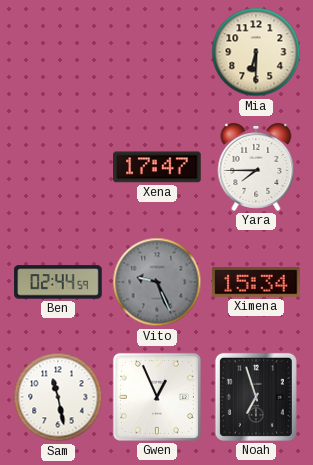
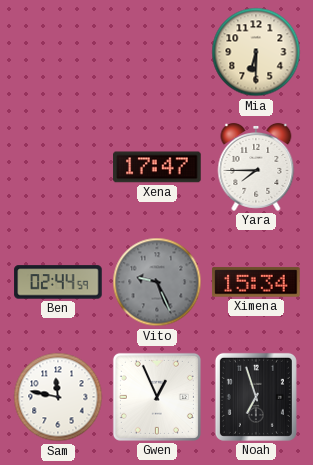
Sam: 11:28 -> 11:47 (58, 397)
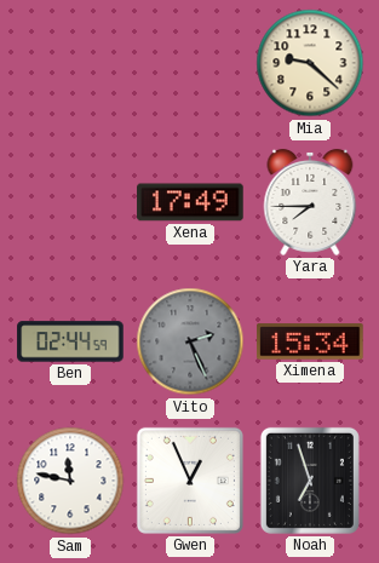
Mia: 6:30 -> 9:22 (310, 63)
Xena: 17:47 -> 17:49 (190, 202)
Vito: 9:26 -> 2:26 (190, 341)
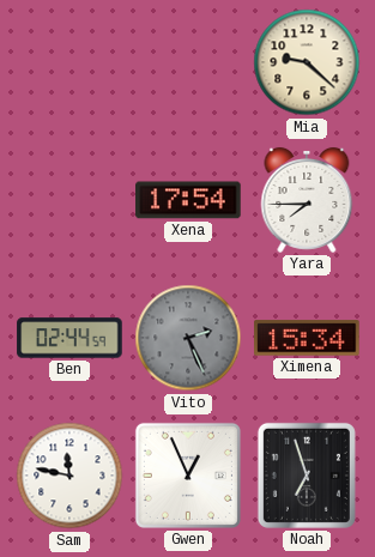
Xena: 17:49 -> 17:54 (188, 200)
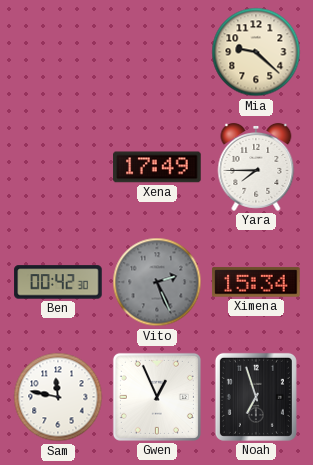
Xena: 17:54 -> 17:49 (157, 167)
Ben: 02:44 -> 00:42 (58, 282)
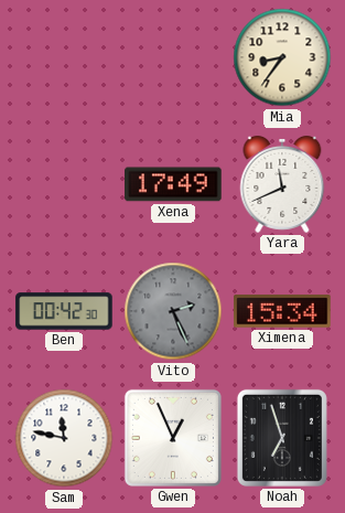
Mia: 9:22 -> 8:36 (282, 57)
Yara: 7:45 -> 11:41 (282, 184)
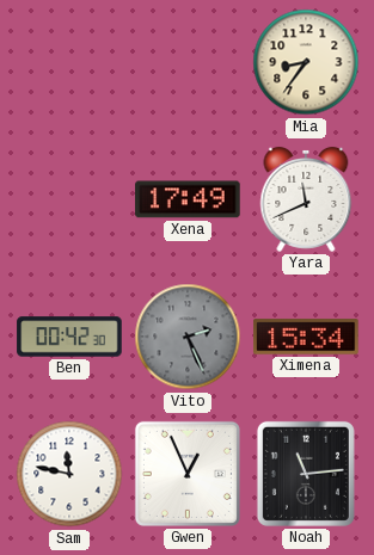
Noah: 6:57 -> 11:14 (306, 474)
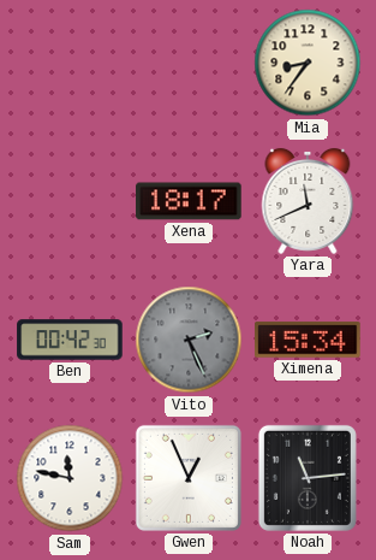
Xena: 17:49 -> 18:17 (189, 201)
